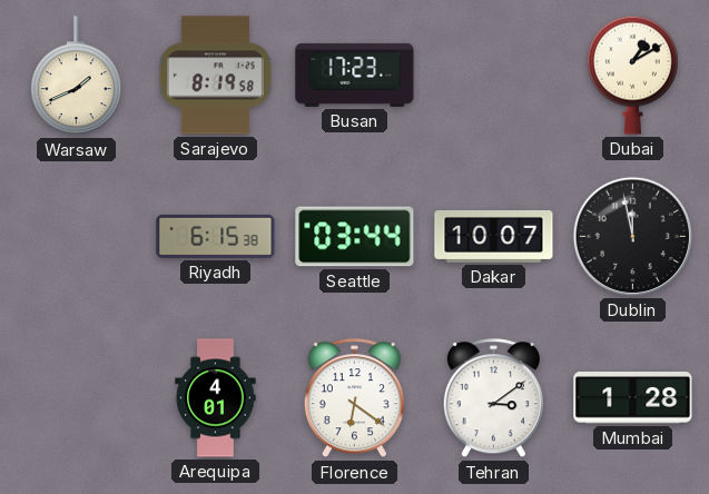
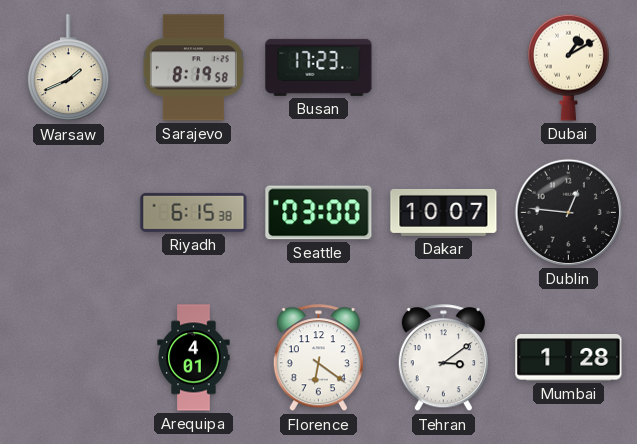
Seattle: 03:44 -> 03:00 (319, 213)
Dublin: 11:58 -> 12:46 (568, 212)
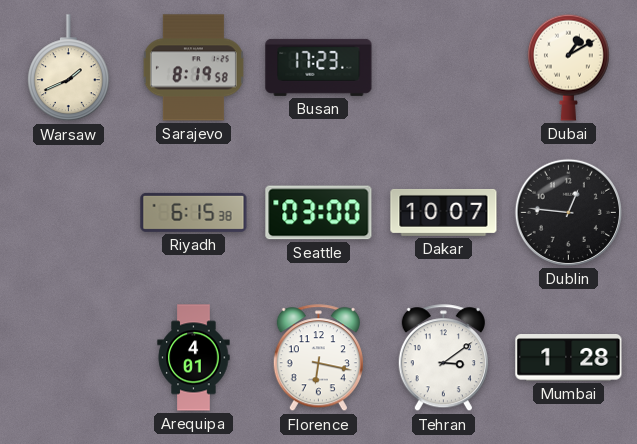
Florence: 6:21 -> 6:17 (318, 358)
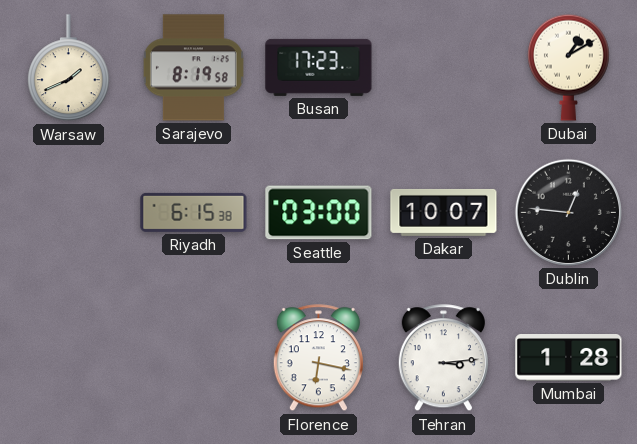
Arequipa: 4:01 -> none (194, 358)
Tehran: 3:09 -> 3:14 (443, 358)
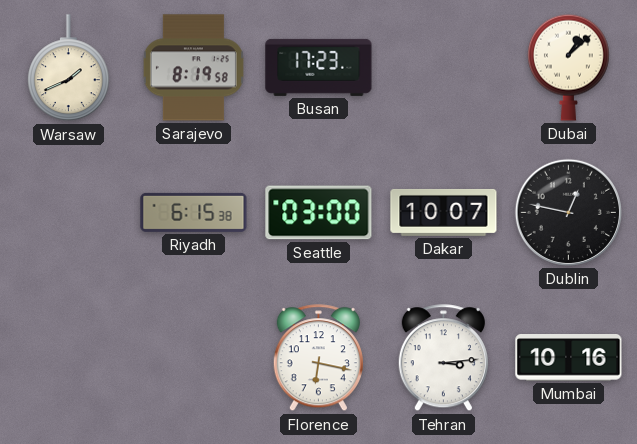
Dubai: 1:10 -> 1:08 (568, 67)
Dublin: 12:46 -> 12:47 (568, 212)
Mumbai: 1:28 -> 10:16 (569, 358)
